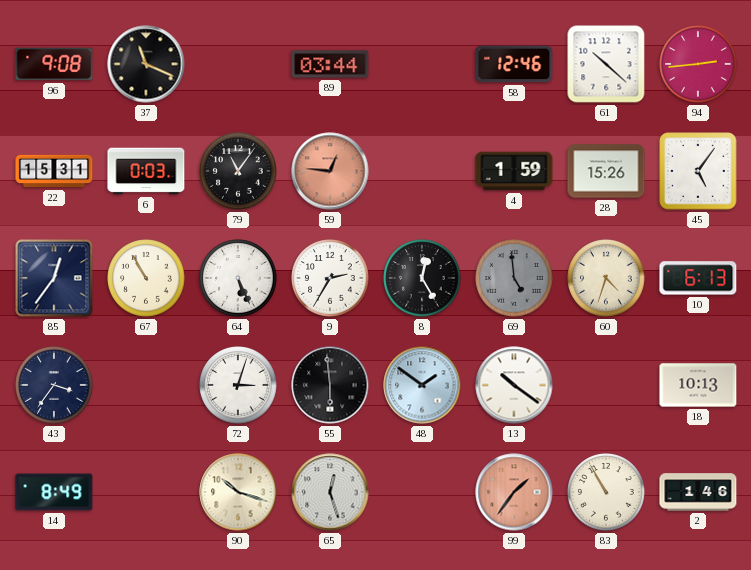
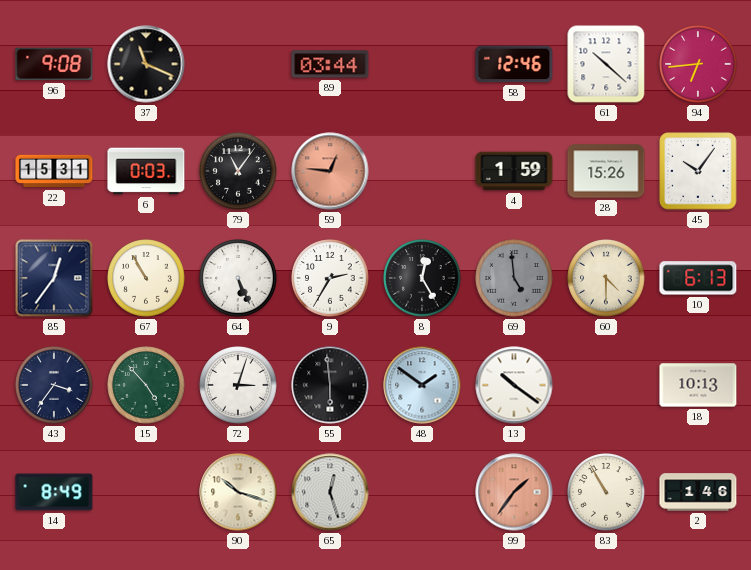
94: 2:44 -> 6:44 (698, 64)
45: 5:06 -> 10:06 (698, 171)
60: 4:33 -> 4:30 (606, 278)
15: none -> 4:53 (146, 385)
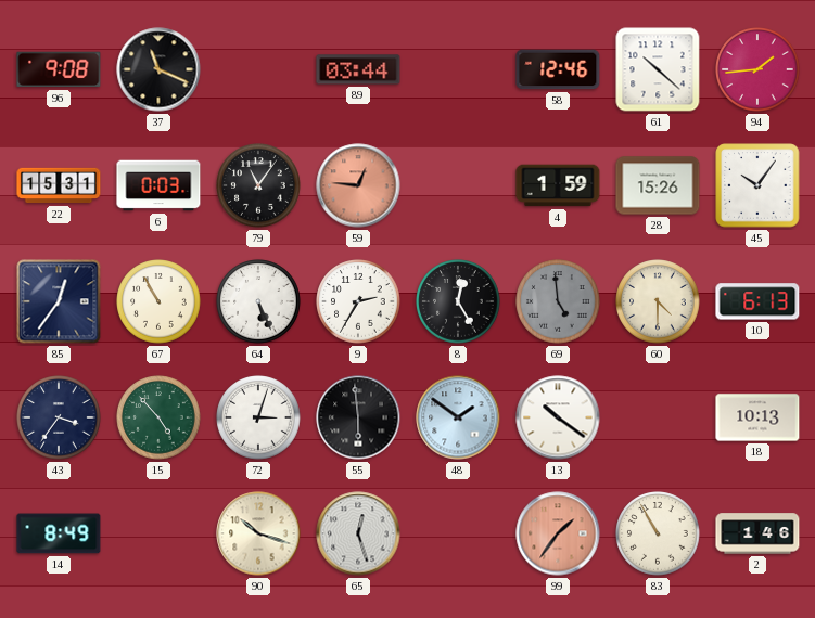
94: 6:44 -> 1:44 (757, 69)
